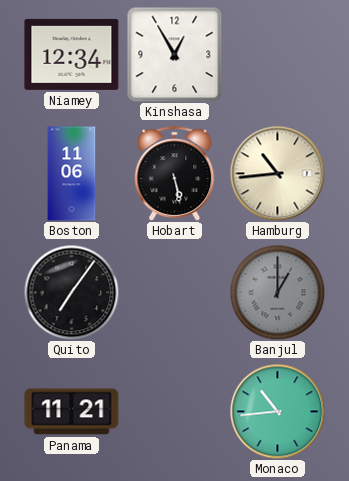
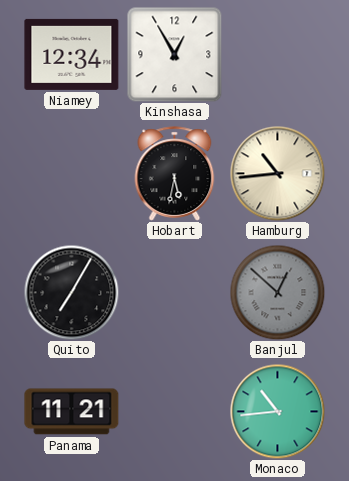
Boston: 11:06 -> none (72, 174)
Hobart: 5:28 -> 5:32 (175, 174)
Quito: 7:06 -> 7:05 (71, 292)
Banjul: 1:00 -> 12:52 (277, 292)
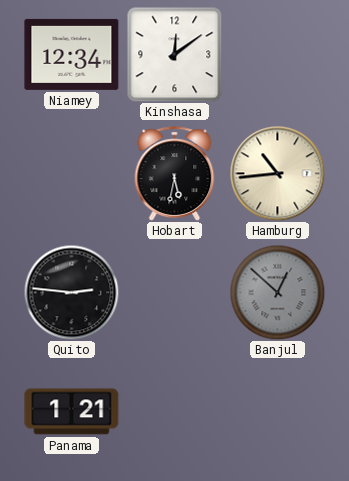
Kinshasa: 12:55 -> 12:09 (174, 54)
Quito: 7:05 -> 2:46 (71, 292)
Panama: 11:21 -> 1:21 (72, 412)
Monaco: 10:44 -> none (277, 411)
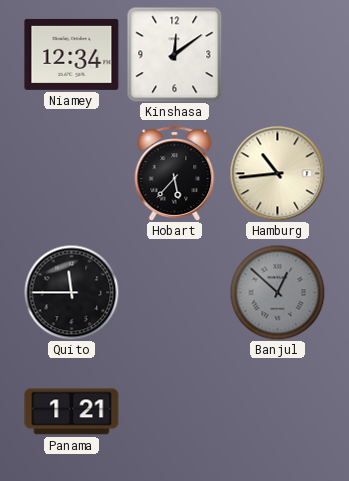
Hobart: 5:32 -> 5:37 (175, 174)
Quito: 2:46 -> 11:45 (71, 292)
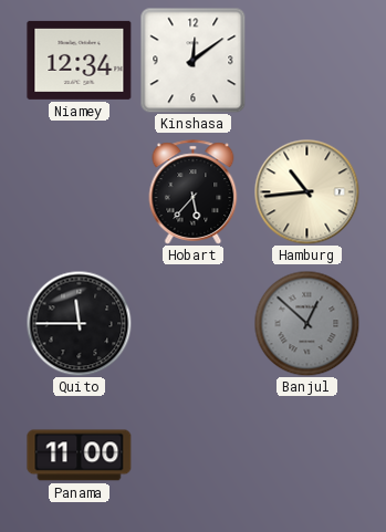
Panama: 1:21 -> 11:00 (80, 456)
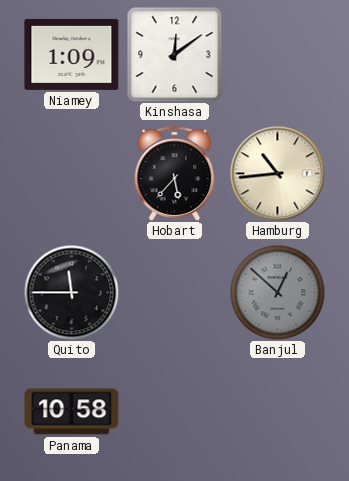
Niamey: 12:34 -> 1:09 (72, 54)
Panama: 11:00 -> 10:58 (72, 412)
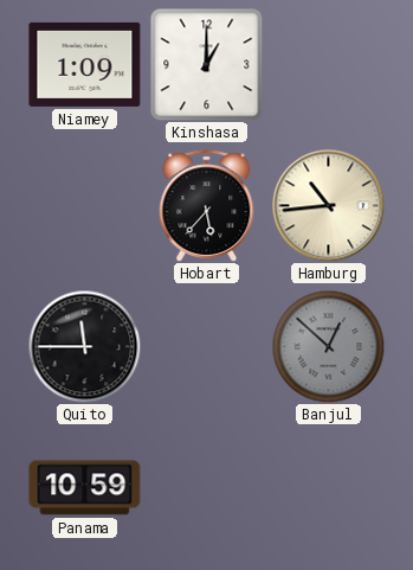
Kinshasa: 12:09 -> 1:00 (206, 64)
Panama: 10:58 -> 10:59 (85, 488)
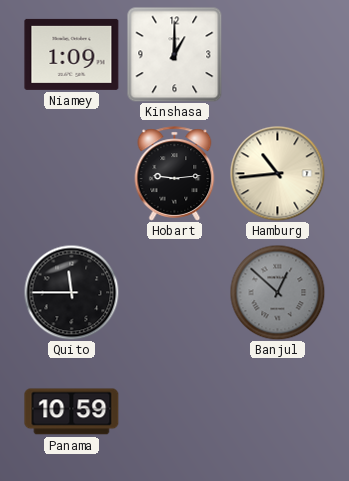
Hobart: 5:37 -> 9:14 (175, 174)
